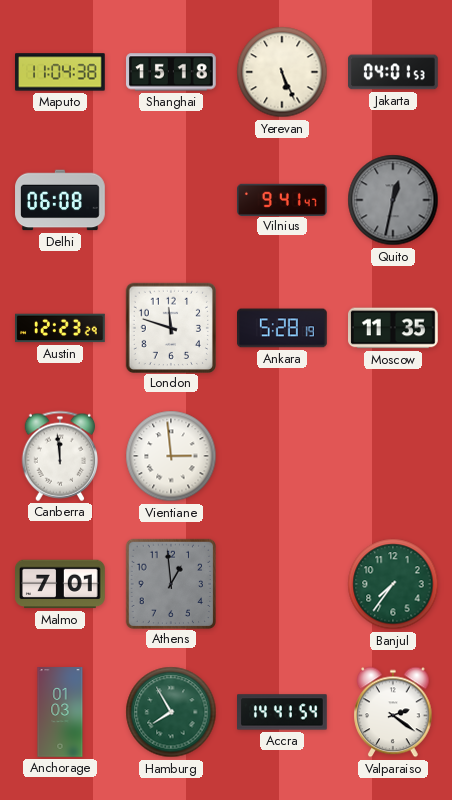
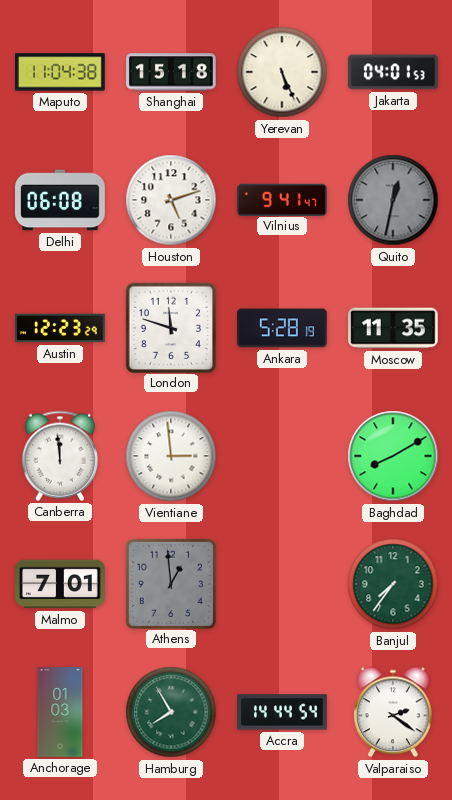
Houston: none -> 5:12 (171, 200)
Baghdad: none -> 8:10 (393, 456)
Accra: 14:41 -> 14:44 (283, 712)
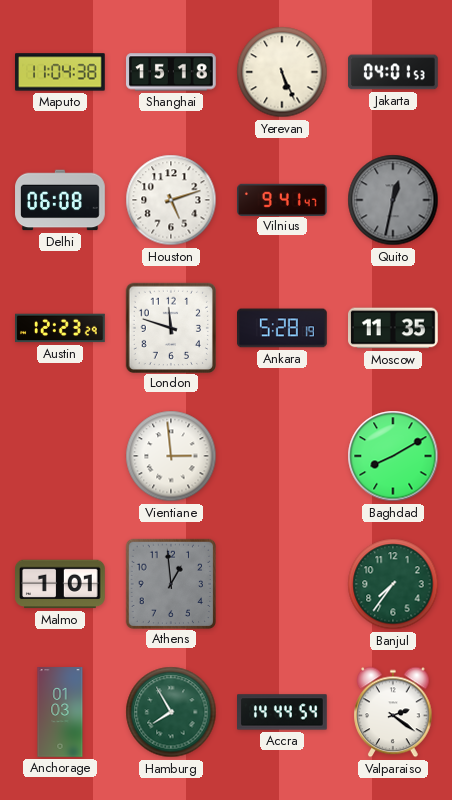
Canberra: 11:59 -> none (59, 456)
Malmo: 7:01 -> 1:01 (61, 584)
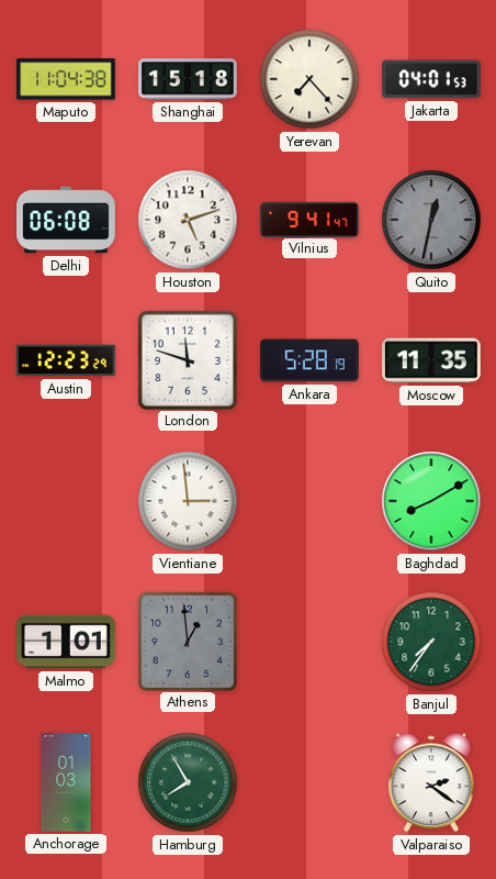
Yerevan: 5:26 -> 7:23 (309, 79)
Accra: 14:44 -> none (283, 712)
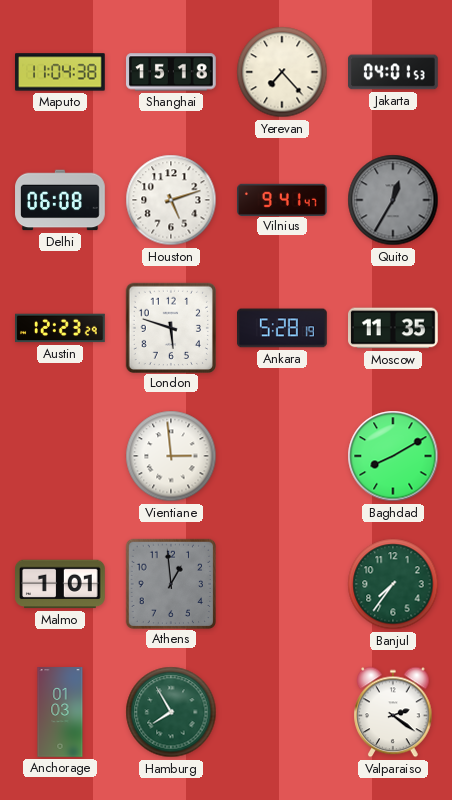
Quito: 12:32 -> 12:35 (393, 200)
London: 11:48 -> 5:48 (170, 327)
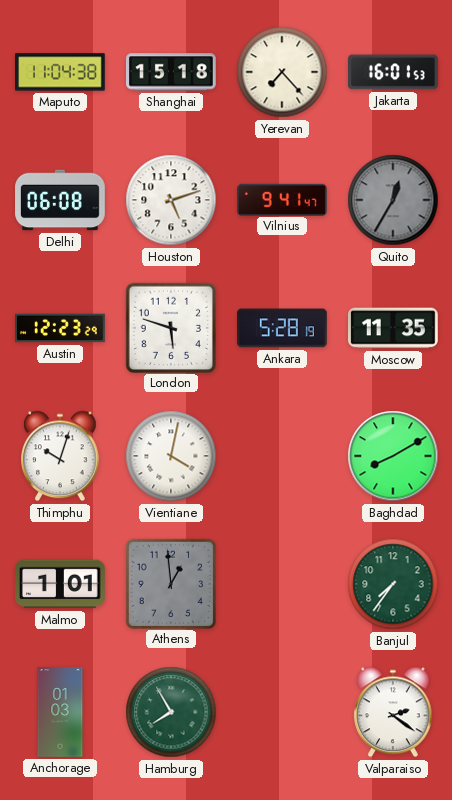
Jakarta: 04:01 -> 16:01 (394, 72)
Thimphu: none -> 10:03 (60, 456)
Vientiane: 2:59 -> 4:02 (171, 456)
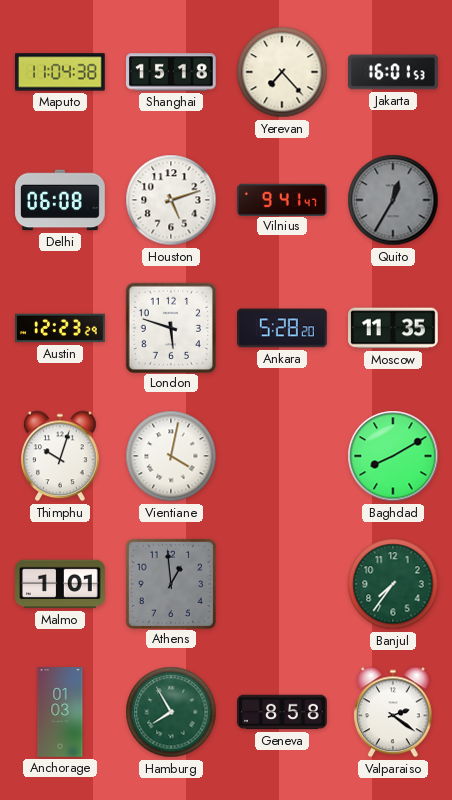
Ankara: 5:28:19 -> 5:28:20 (283, 328)
Geneva: none -> 8:58 (282, 712)
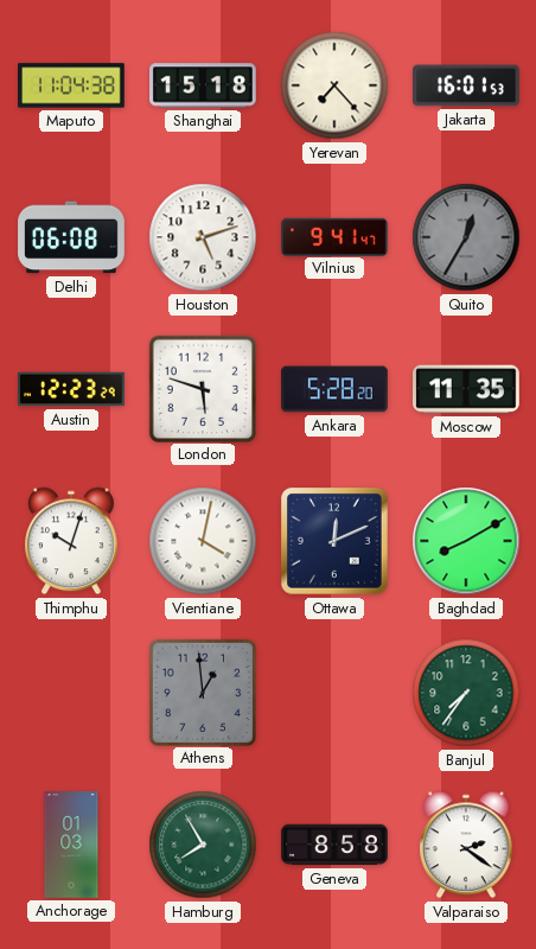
Ottawa: none -> 12:11 (334, 541)
Malmo: 1:01 -> none (61, 584)
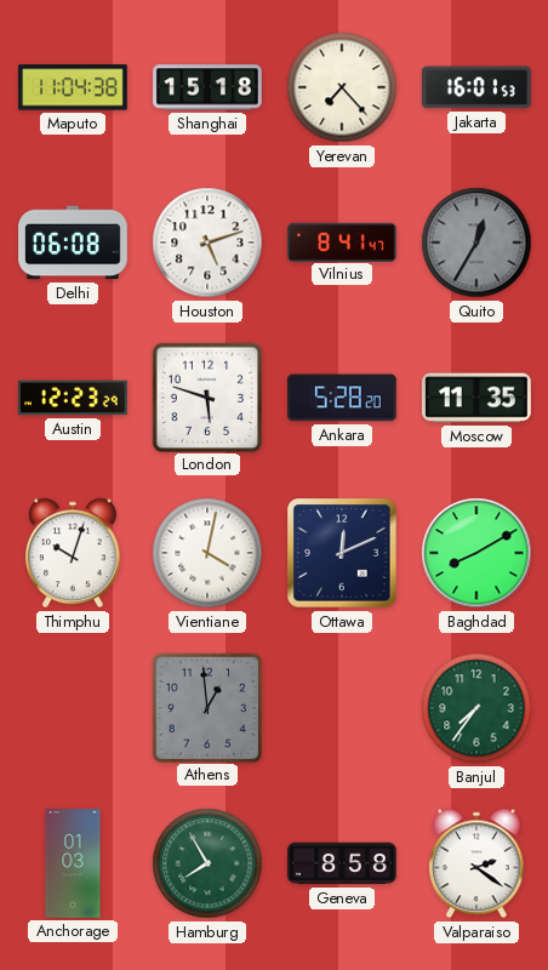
Vilnius: 9:41 -> 8:41 (343, 241)
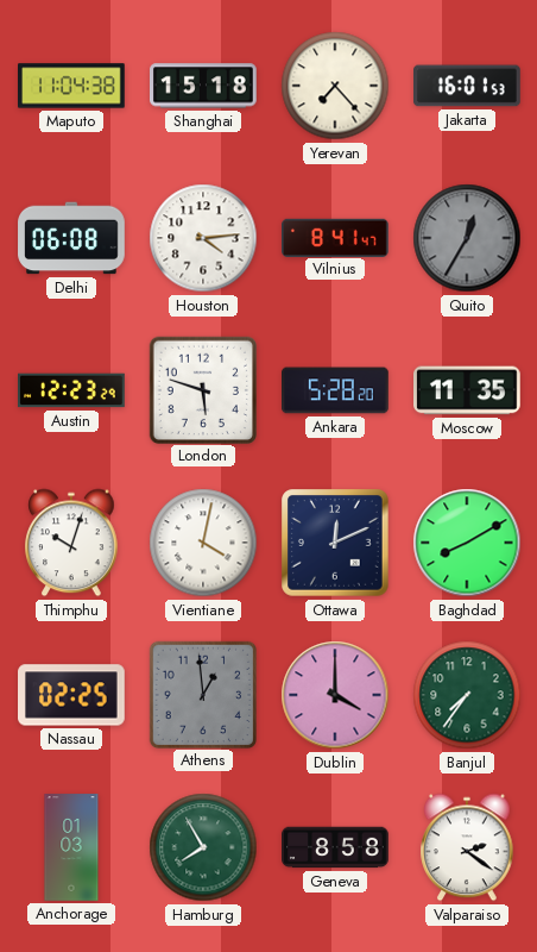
Houston: 5:12 -> 4:14 (203, 238)
Nassau: none -> 02:25 (72, 695)
Dublin: none -> 4:00 (335, 695)
